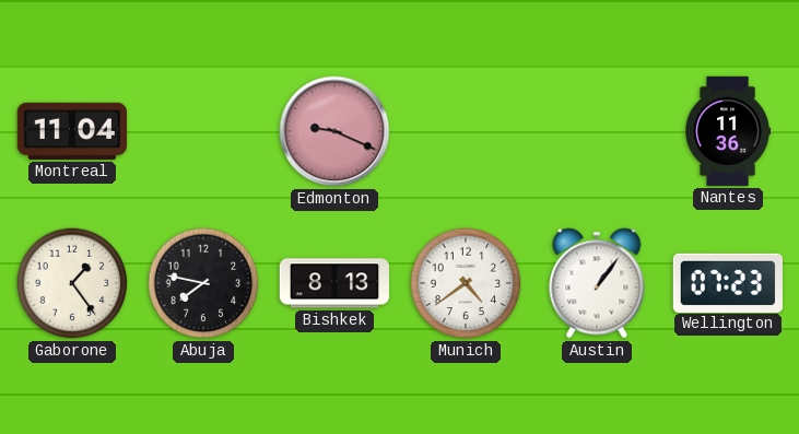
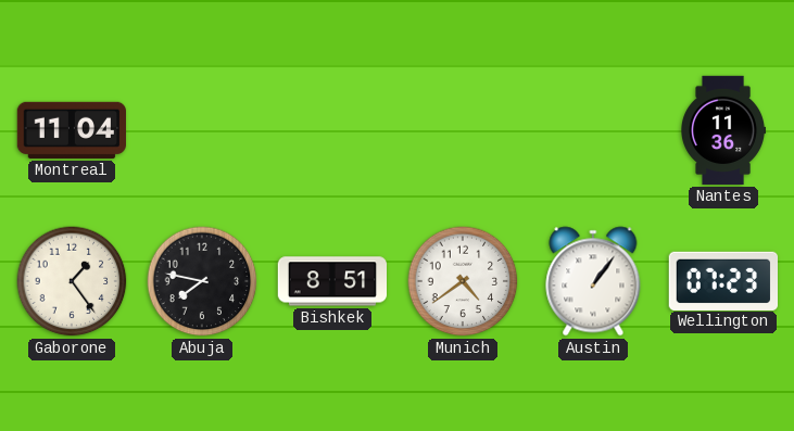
Edmonton: 9:19 -> none (334, 131)
Bishkek: 8:13 -> 8:51 (331, 281)
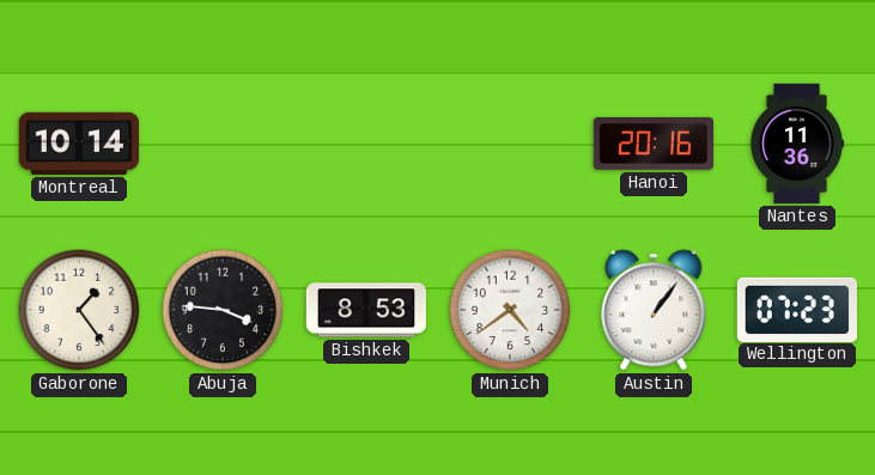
Montreal: 11:04 -> 10:14 (78, 144)
Hanoi: none -> 20:16 (654, 145)
Abuja: 7:47 -> 3:46 (223, 310)
Bishkek: 8:51 -> 8:53 (365, 310)
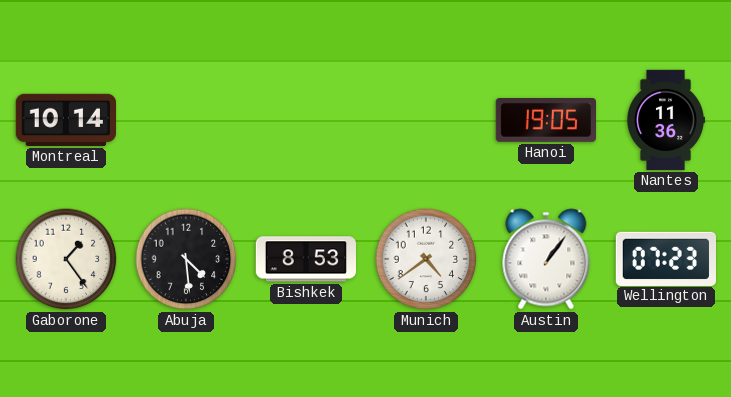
Hanoi: 20:16 -> 19:05 (546, 121)
Abuja: 3:46 -> 4:29 (186, 259)
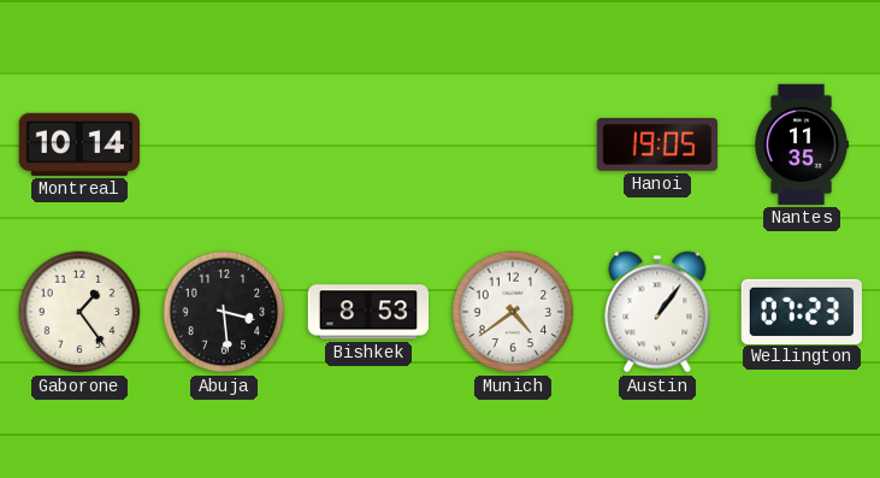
Nantes: 11:36 -> 11:35 (802, 144)
Abuja: 4:29 -> 3:29 (224, 312)
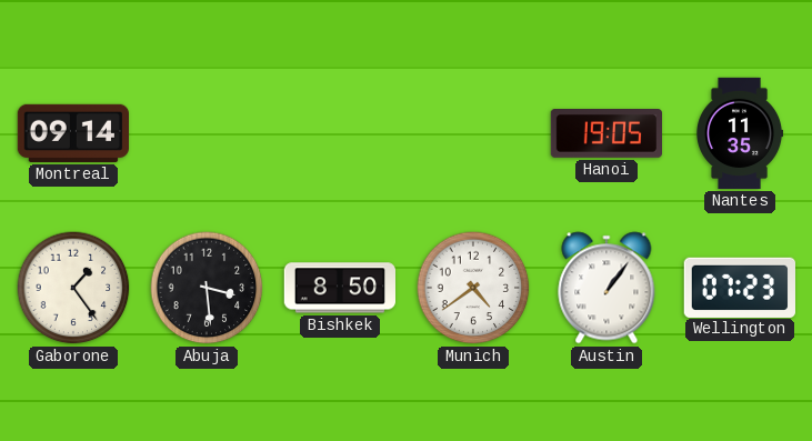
Montreal: 10:14 -> 09:14 (72, 133)
Bishkek: 8:53 -> 8:50 (339, 288)
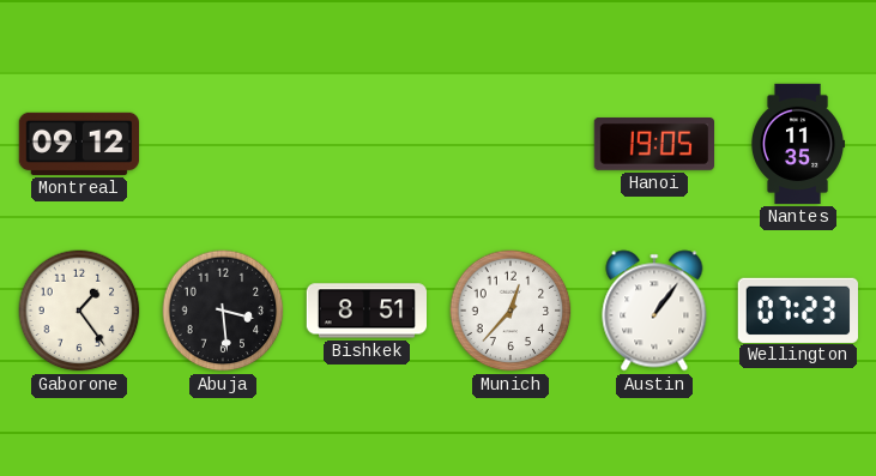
Montreal: 09:14 -> 09:12 (78, 144)
Bishkek: 8:50 -> 8:51 (365, 311)
Munich: 4:39 -> 12:37 (511, 311)
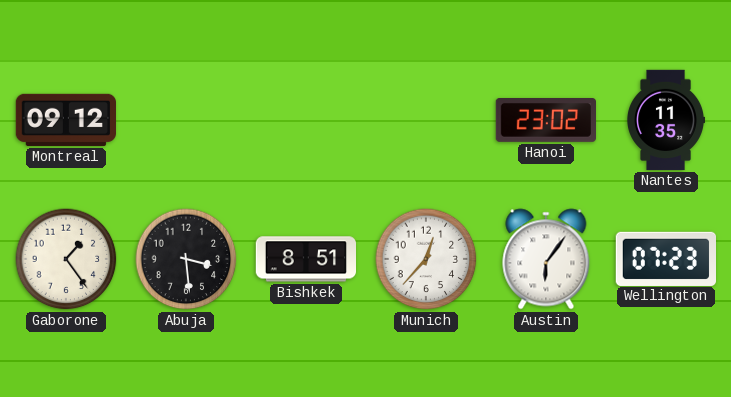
Hanoi: 19:05 -> 23:02 (546, 121)
Austin: 1:06 -> 6:06 (546, 259)
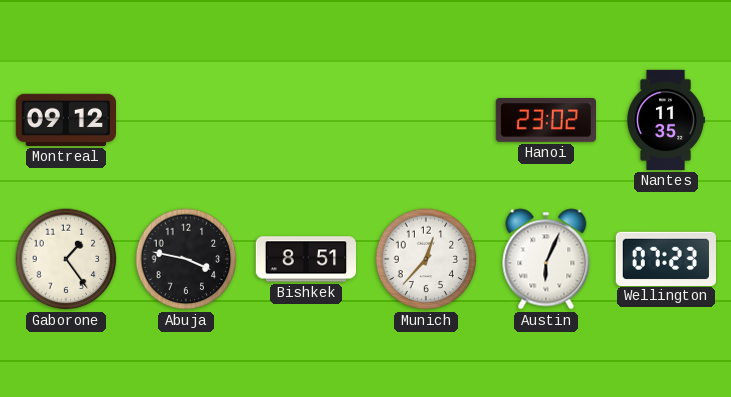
Abuja: 3:29 -> 3:47 (186, 259)
Austin: 6:06 -> 6:04 (546, 259)
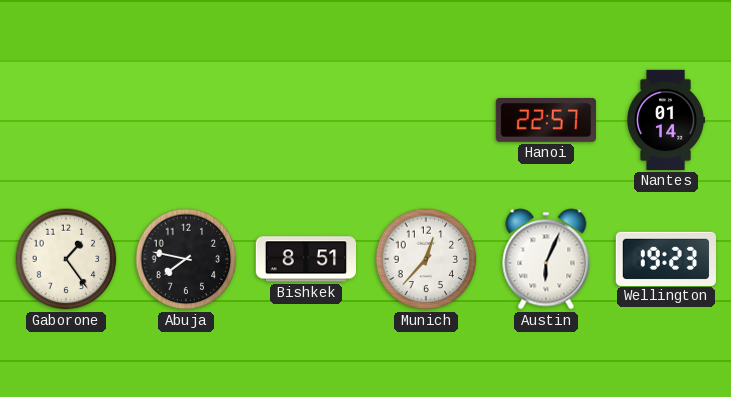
Montreal: 09:12 -> none (65, 120)
Hanoi: 23:02 -> 22:57 (546, 121)
Nantes: 11:35 -> 01:14 (666, 120)
Abuja: 3:47 -> 7:47 (186, 259)
Wellington: 07:23 -> 19:23 (665, 258)
